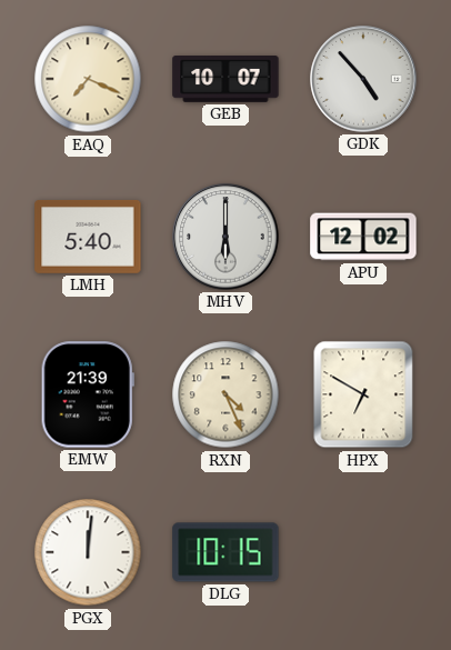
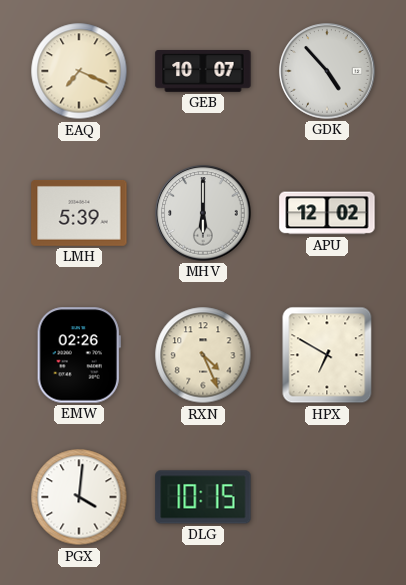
LMH: 5:40 -> 5:39 (79, 213)
EMW: 21:39 -> 02:26 (79, 355)
PGX: 12:01 -> 4:01 (79, 497)
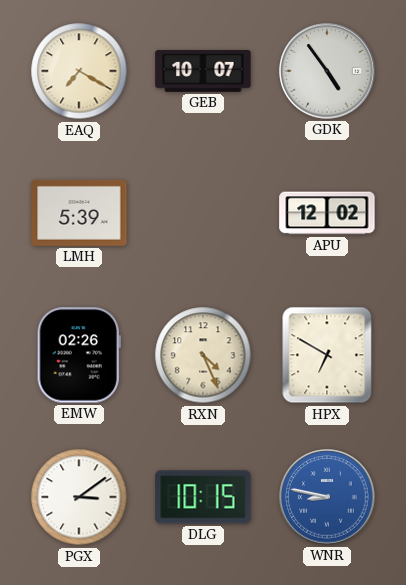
EAQ: 7:19 -> 7:20 (79, 71)
GDK: 4:53 -> 4:54 (327, 71)
MHV: 6:00 -> none (203, 213)
PGX: 4:01 -> 3:09 (79, 497)
WNR: none -> 8:47 (327, 497)
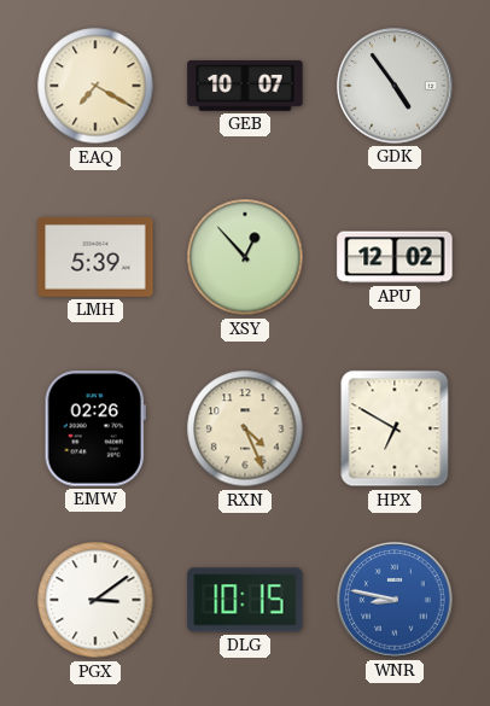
XSY: none -> 12:53 (245, 257)
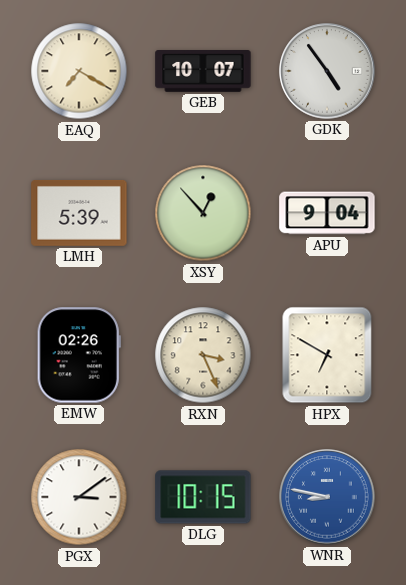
APU: 12:02 -> 9:04 (327, 213)
RXN: 4:26 -> 3:26 (203, 355)
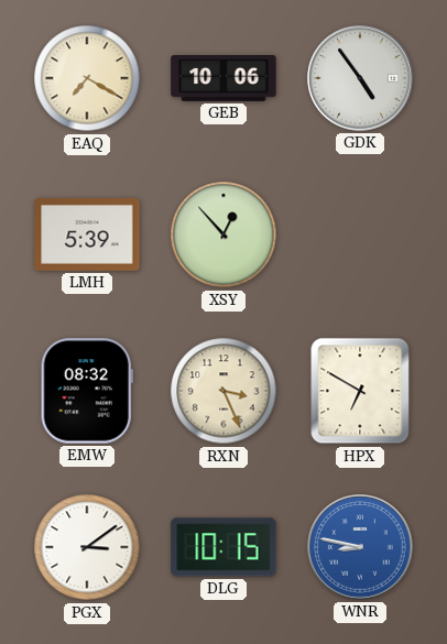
GEB: 10:07 -> 10:06 (223, 79)
APU: 9:04 -> none (327, 213)
EMW: 02:26 -> 08:32 (87, 391)
